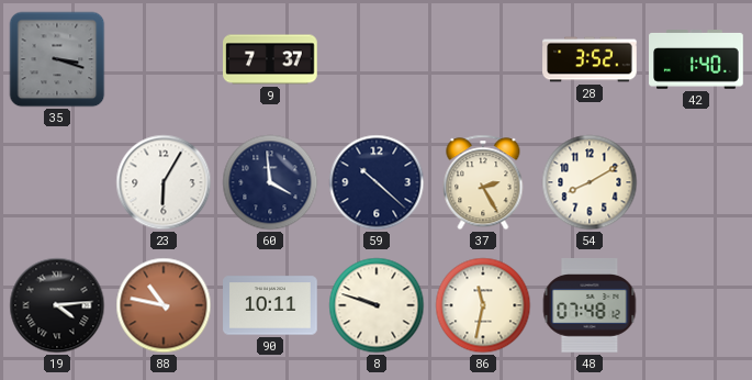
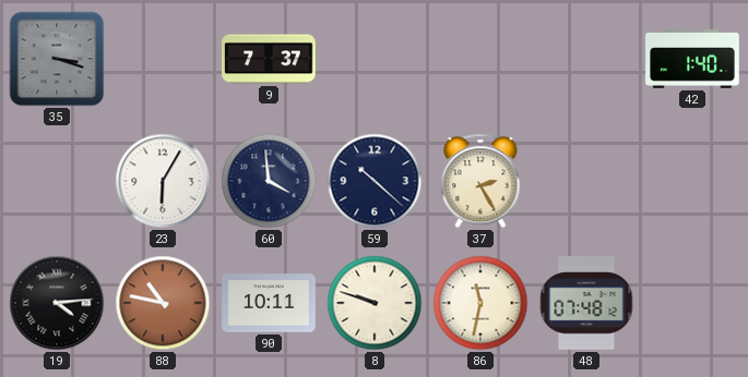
28: 3:52 -> none (590, 59)
54: 8:10 -> none (590, 182)
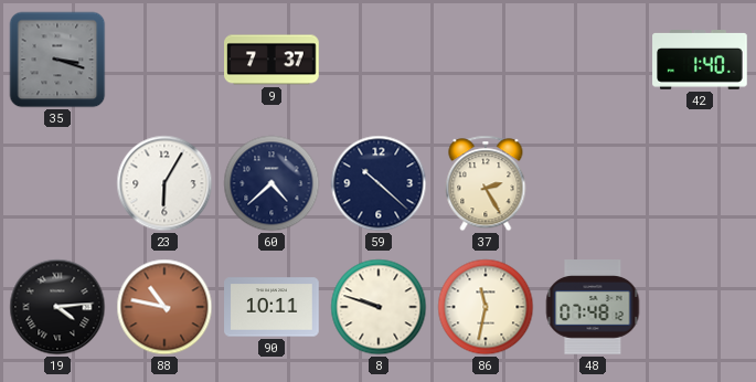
60: 3:59 -> 4:38 (271, 183)
